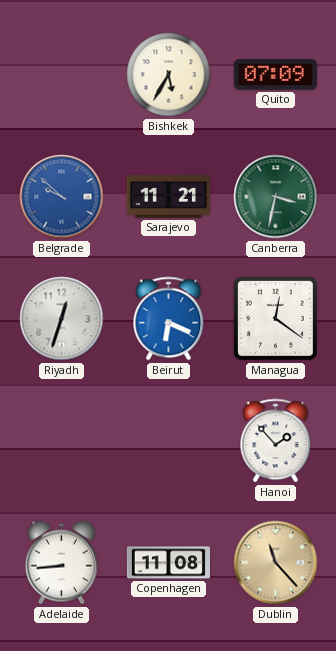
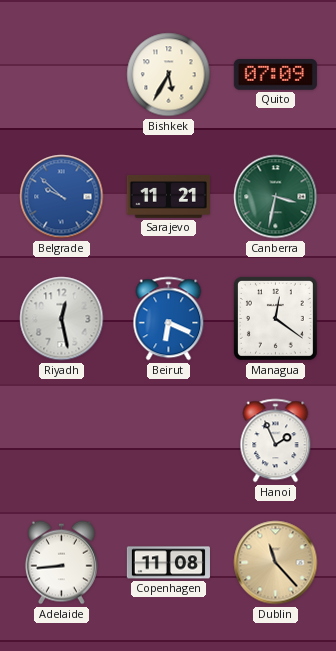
Riyadh: 12:33 -> 12:28 (62, 319)
Hanoi: 1:53 -> 1:56 (276, 441)
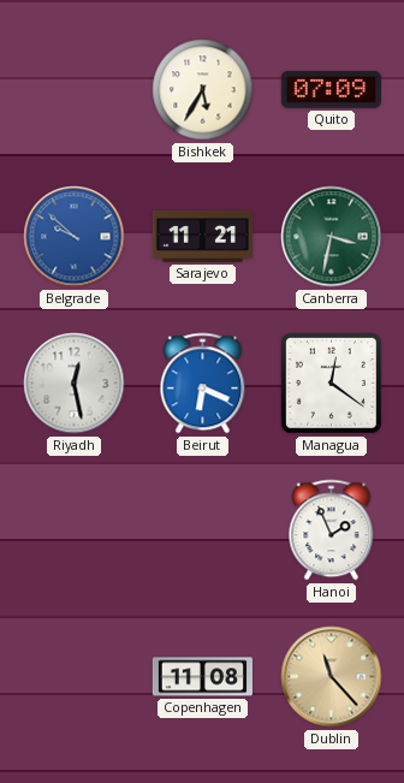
Adelaide: 8:44 -> none (61, 563)
